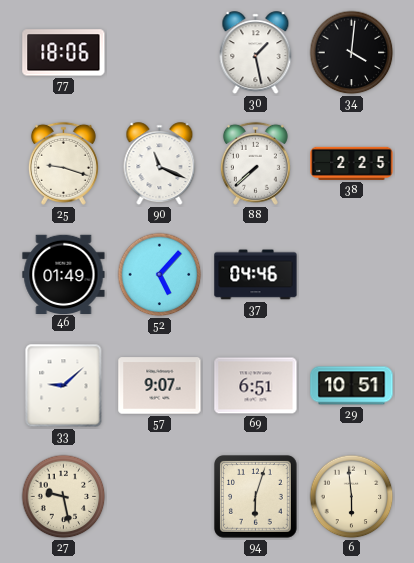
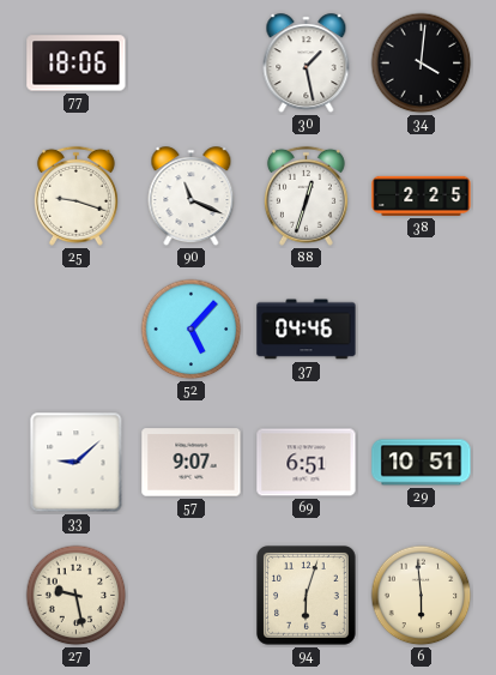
88: 7:38 -> 12:33 (306, 195)
46: 01:49 -> none (64, 274)
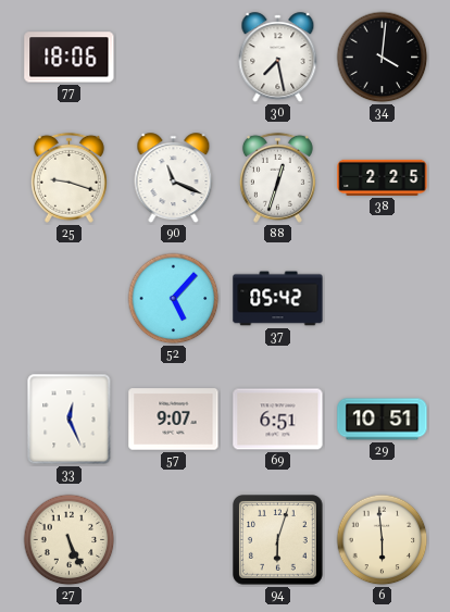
30: 1:28 -> 7:28 (278, 58)
37: 04:46 -> 05:42 (278, 299)
33: 9:08 -> 12:26 (70, 420)
27: 9:28 -> 5:26 (70, 540)
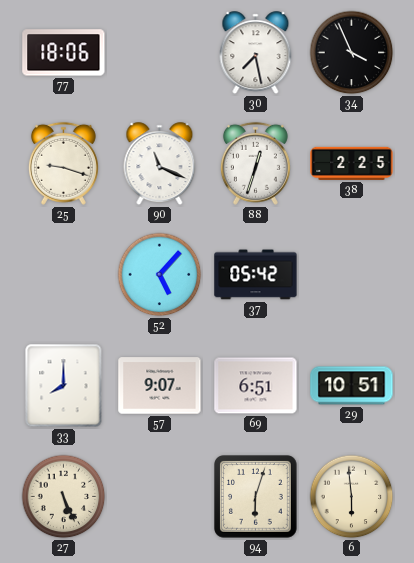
34: 4:01 -> 3:56 (352, 53)
33: 12:26 -> 8:00 (64, 386)
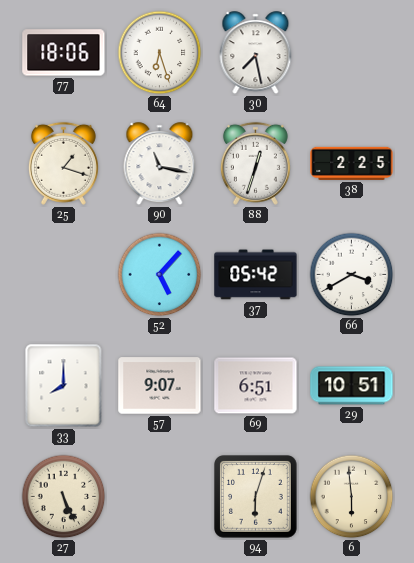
64: none -> 6:27 (160, 53)
34: 3:56 -> none (352, 53)
25: 9:18 -> 1:18 (63, 163)
90: 11:19 -> 11:17 (160, 164)
66: none -> 3:40 (352, 275)
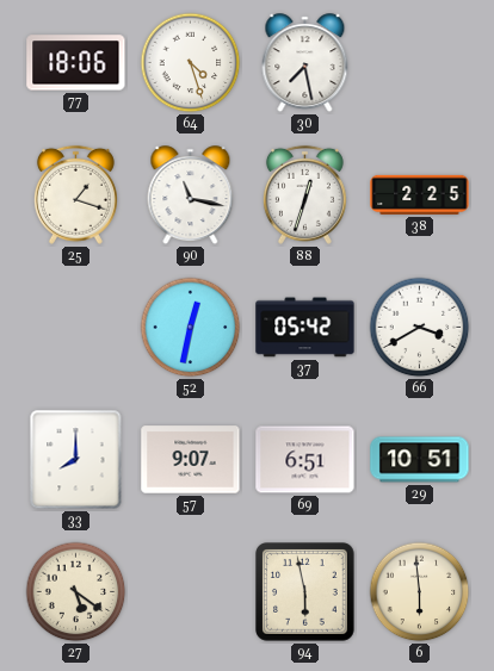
64: 6:27 -> 4:27 (191, 63)
52: 5:07 -> 12:32 (191, 328)
27: 5:26 -> 5:21 (76, 592)
94: 6:03 -> 5:58 (305, 592)
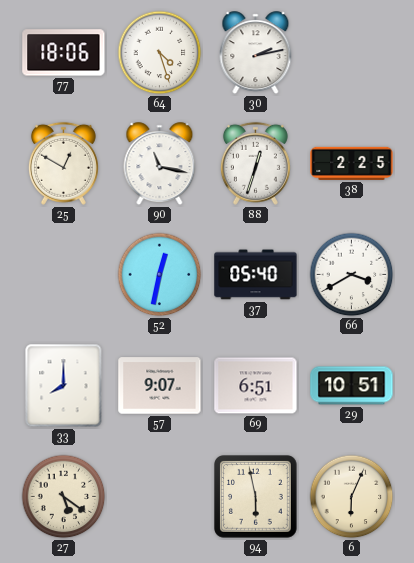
30: 7:28 -> 2:13 (256, 53)
25: 1:18 -> 12:50 (63, 163)
37: 05:42 -> 05:40 (256, 275)
6: 5:59 -> 6:04 (352, 497)
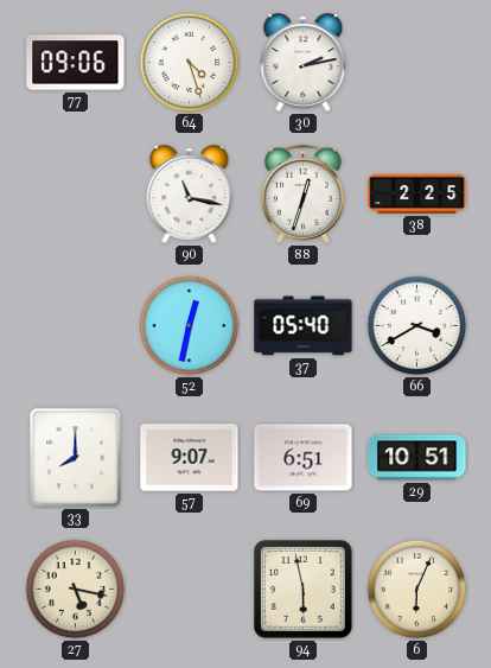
77: 18:06 -> 09:06 (76, 63)
25: 12:50 -> none (63, 163)
27: 5:21 -> 5:17 (76, 590)
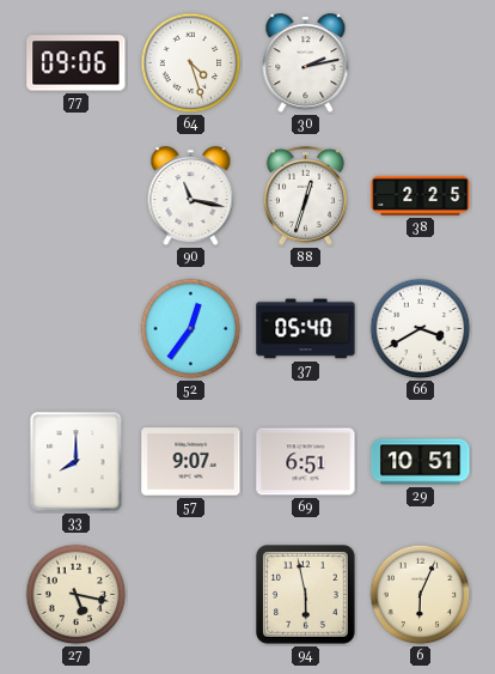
52: 12:32 -> 12:36 (191, 329)
